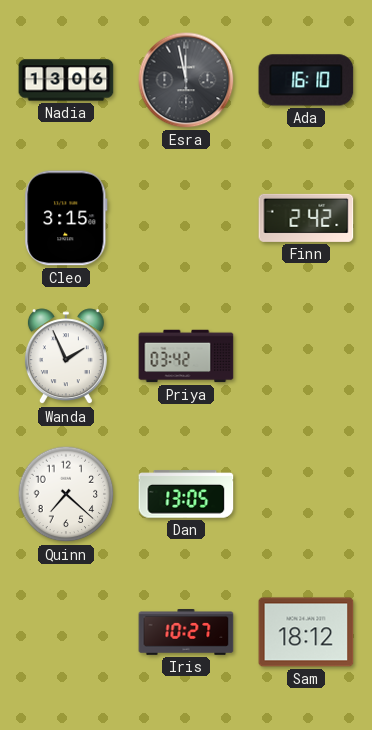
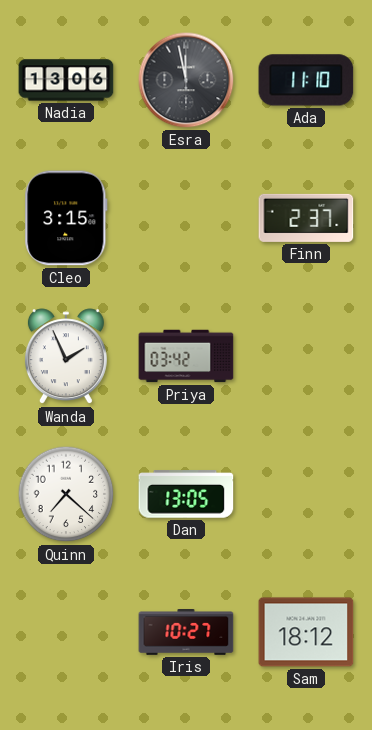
Ada: 16:10 -> 11:10 (306, 80)
Finn: 2:42 -> 2:37 (306, 218)
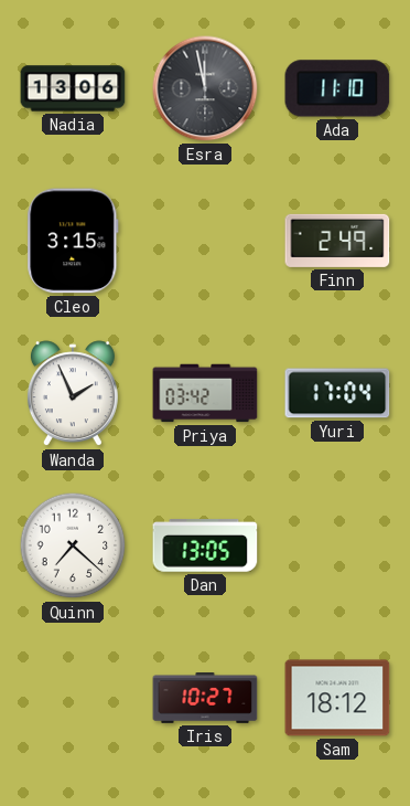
Finn: 2:37 -> 2:49 (337, 241)
Yuri: none -> 17:04 (337, 393)
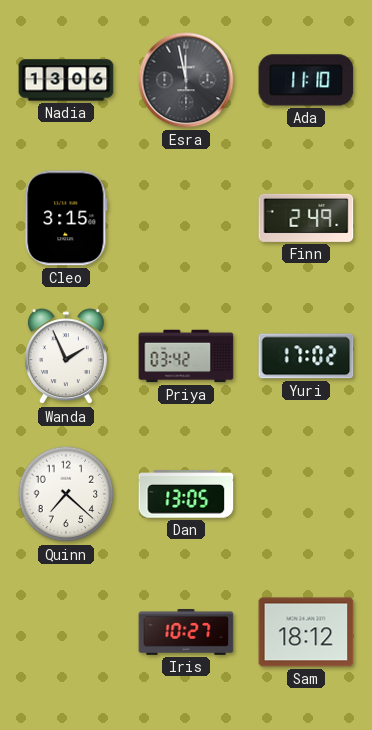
Yuri: 17:04 -> 17:02 (306, 356)
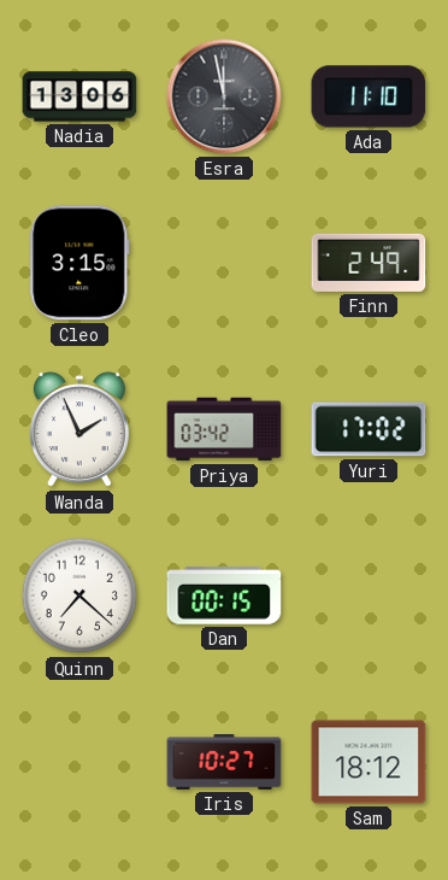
Dan: 13:05 -> 00:15 (224, 596)
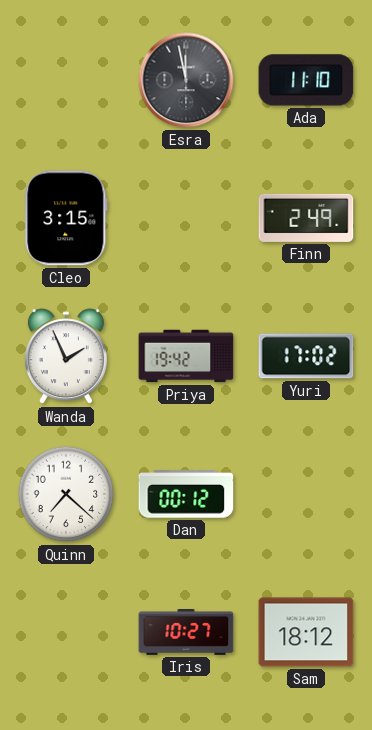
Nadia: 13:06 -> none (79, 96)
Priya: 03:42 -> 19:42 (186, 356)
Dan: 00:15 -> 00:12 (186, 494)
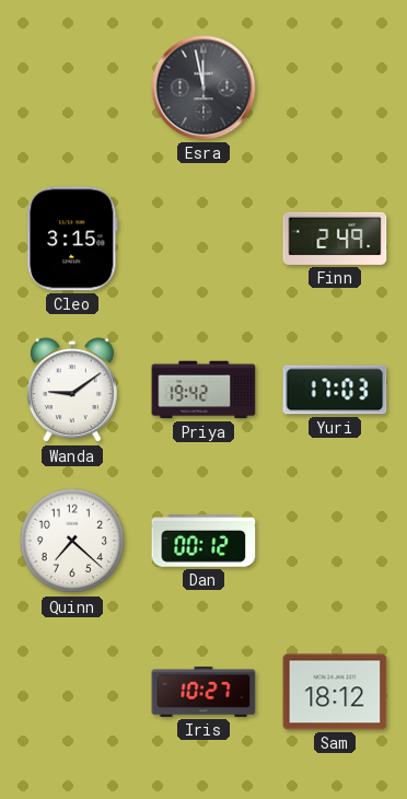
Ada: 11:10 -> none (306, 80)
Wanda: 1:56 -> 9:09 (72, 391)
Yuri: 17:02 -> 17:03 (335, 390)
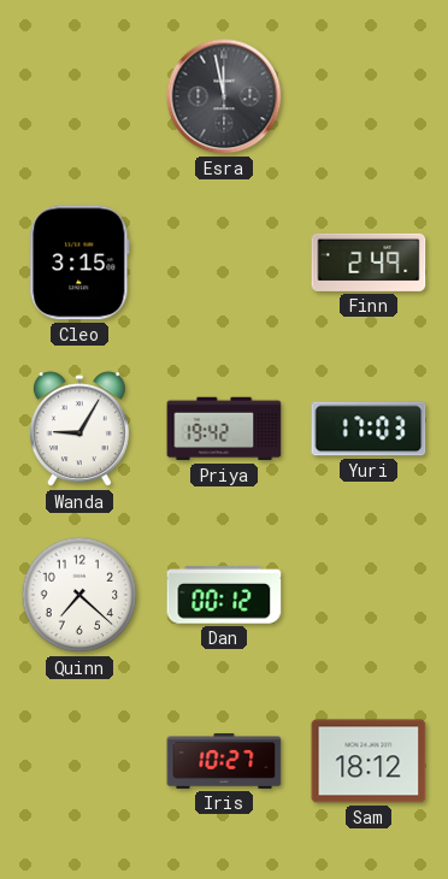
Wanda: 9:09 -> 9:05 (79, 430)
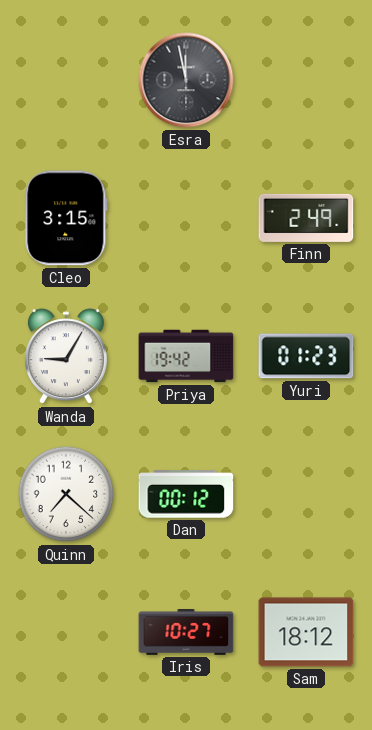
Yuri: 17:03 -> 01:23 (306, 356)
